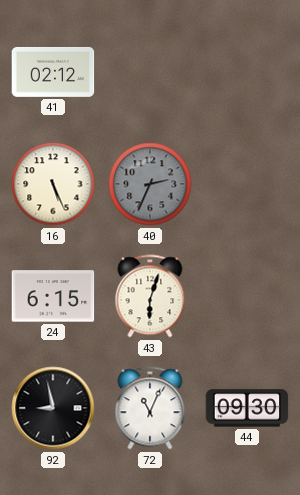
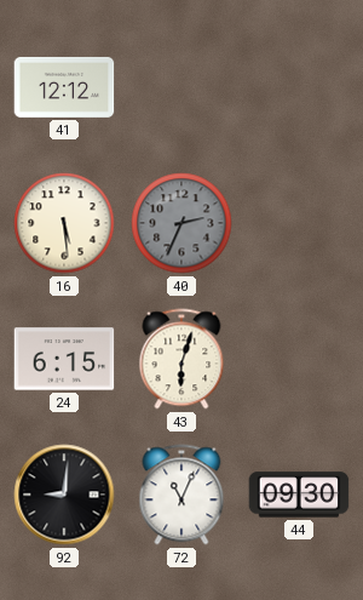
41: 02:12 -> 12:12 (64, 87)
16: 5:26 -> 5:29 (64, 223)
92: 8:58 -> 9:01 (64, 495)
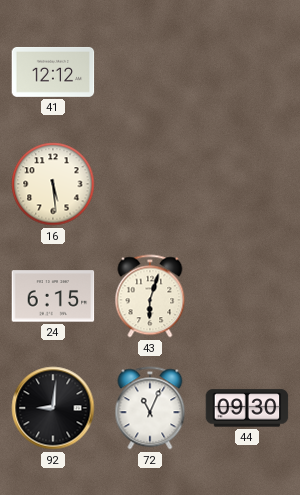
40: 2:34 -> none (181, 223)
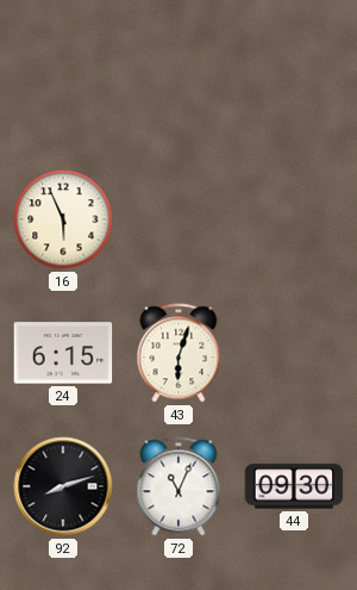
41: 12:12 -> none (53, 72)
16: 5:29 -> 5:56 (63, 219)
92: 9:01 -> 8:12 (63, 486)
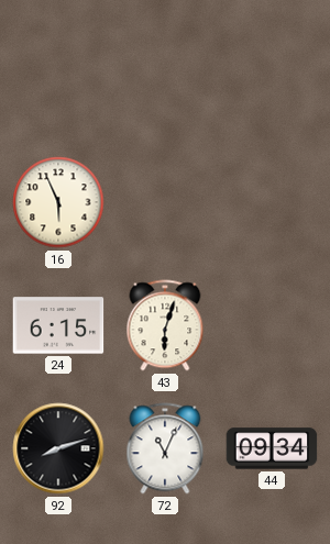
44: 09:30 -> 09:34 (272, 448)
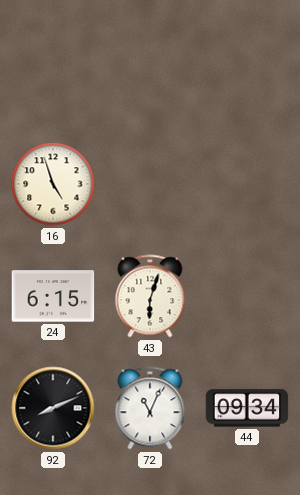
16: 5:56 -> 4:57 (53, 184)
92: 8:12 -> 8:11 (53, 408)
